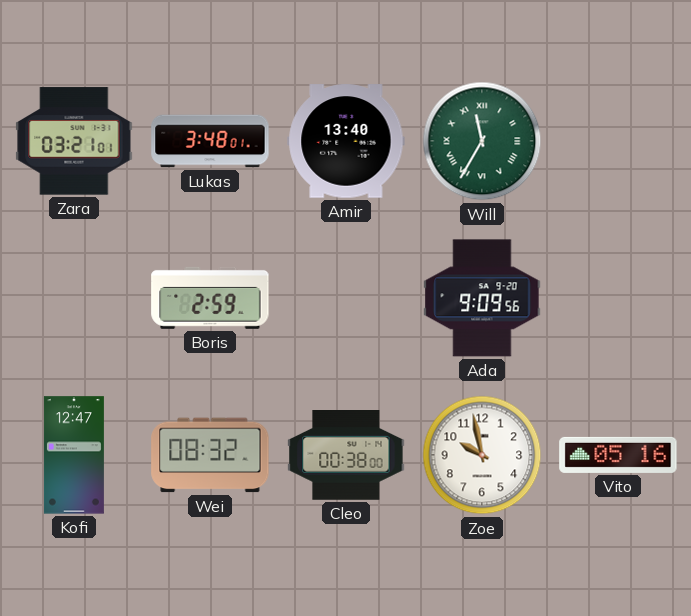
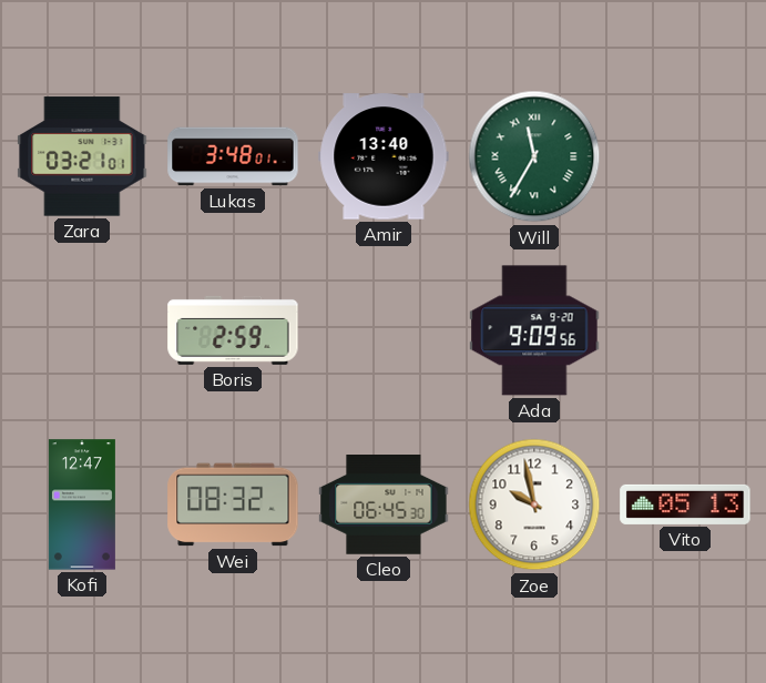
Cleo: 00:38 -> 06:45 (384, 506)
Vito: 05:16 -> 05:13 (685, 504)
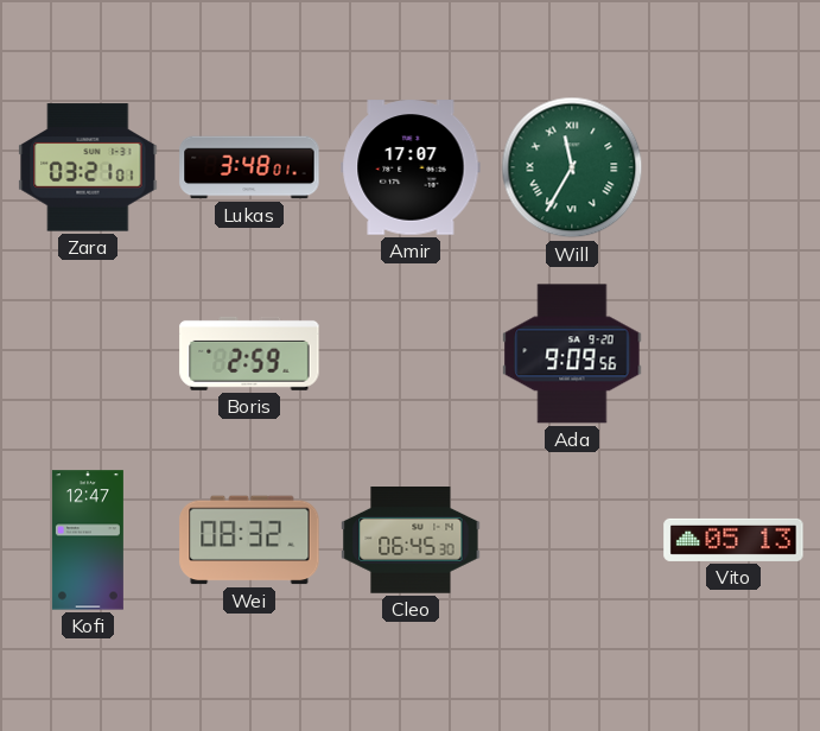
Amir: 13:40 -> 17:07 (411, 167)
Zoe: 9:58 -> none (534, 504)
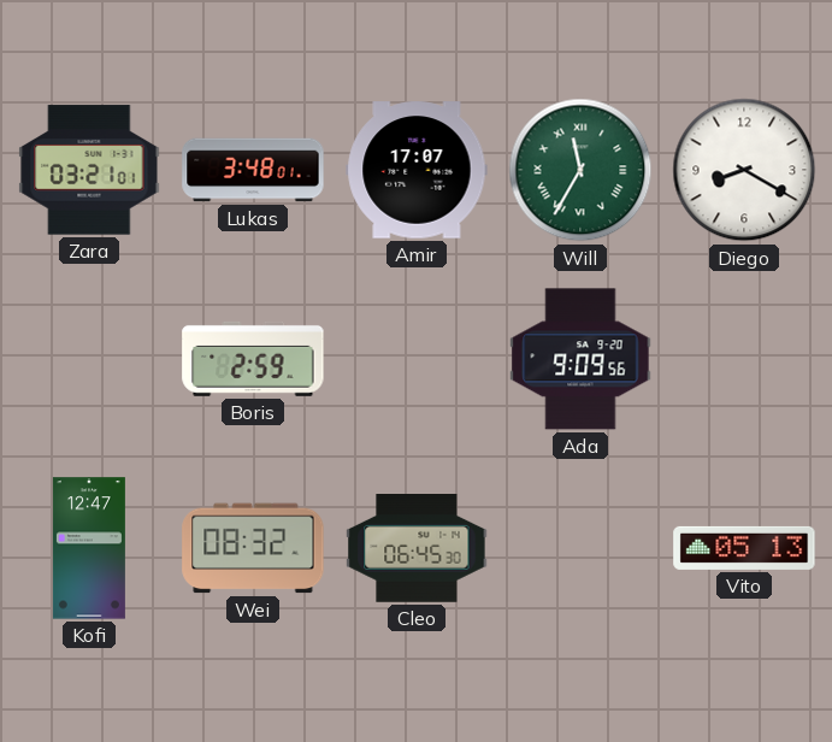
Diego: none -> 8:20 (744, 170)
